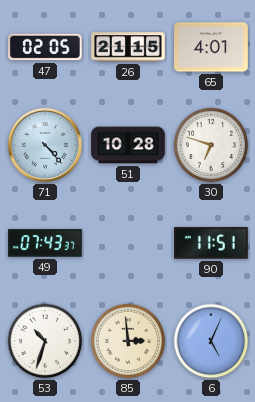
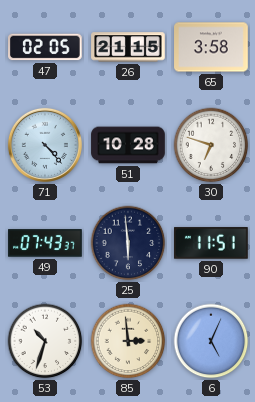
65: 4:01 -> 3:58 (211, 47)
25: none -> 5:59 (128, 243)
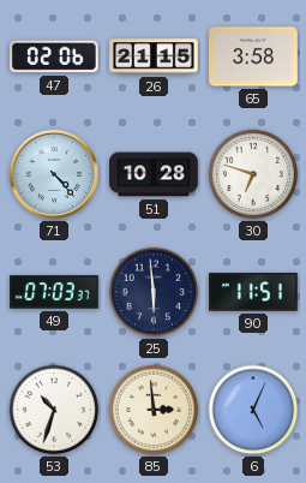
47: 02:05 -> 02:06 (54, 56)
49: 07:43 -> 07:03 (54, 292)
